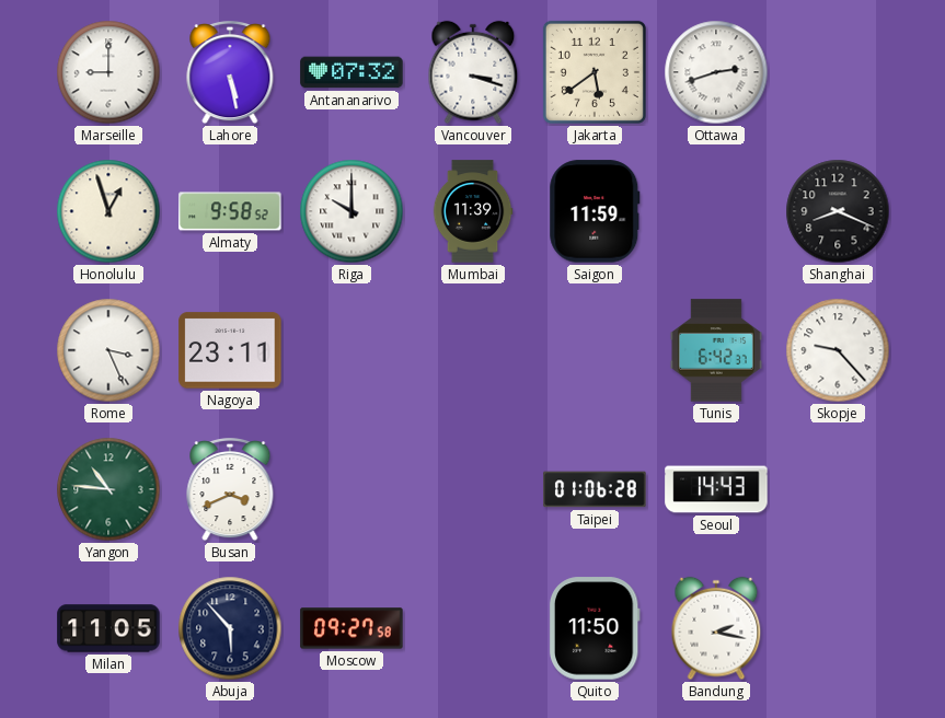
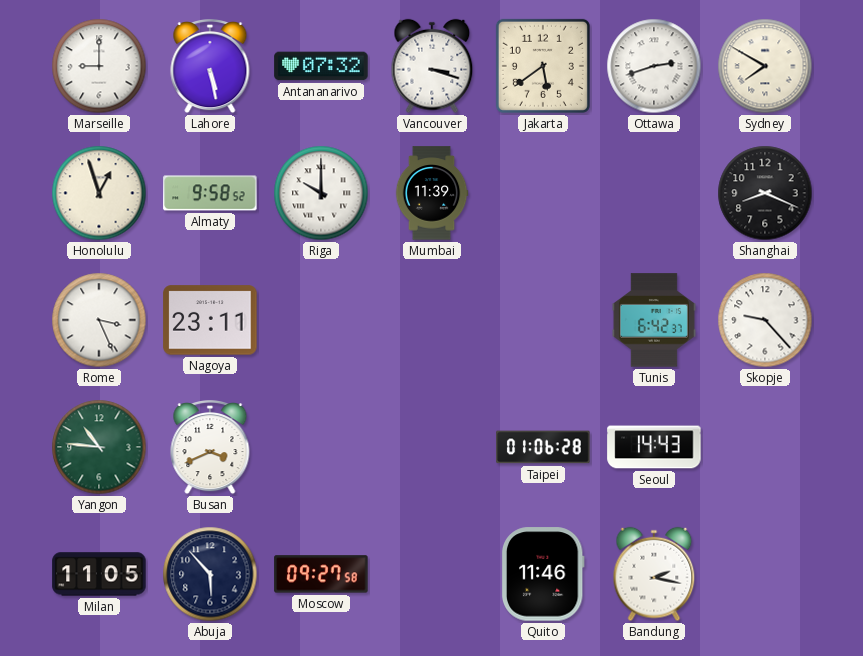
Sydney: none -> 7:50 (765, 66)
Saigon: 11:59 -> none (595, 211)
Quito: 11:50 -> 11:46 (543, 574)
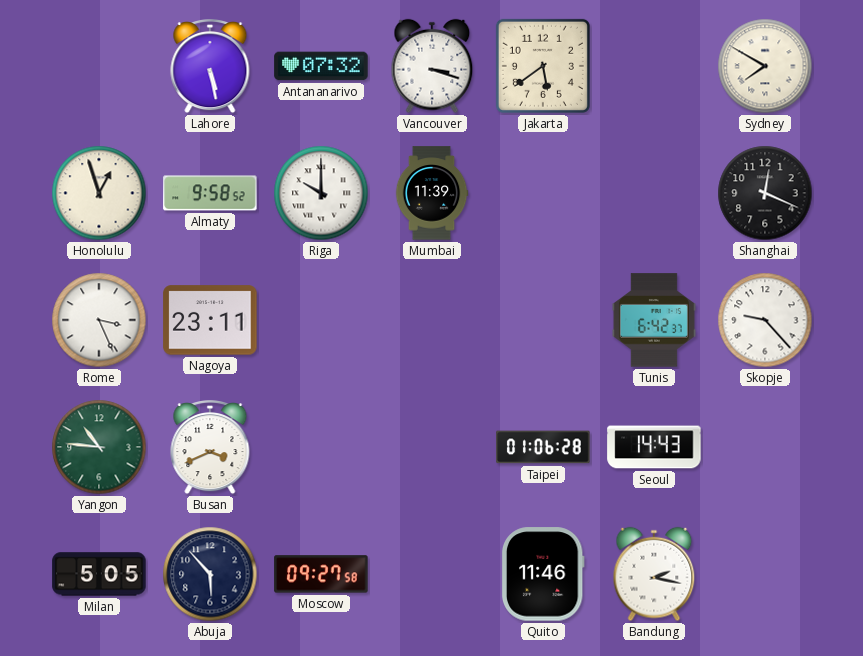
Marseille: 9:00 -> none (99, 66)
Ottawa: 2:42 -> none (654, 66)
Shanghai: 8:19 -> 12:19 (765, 193)
Milan: 11:05 -> 5:05 (99, 574)
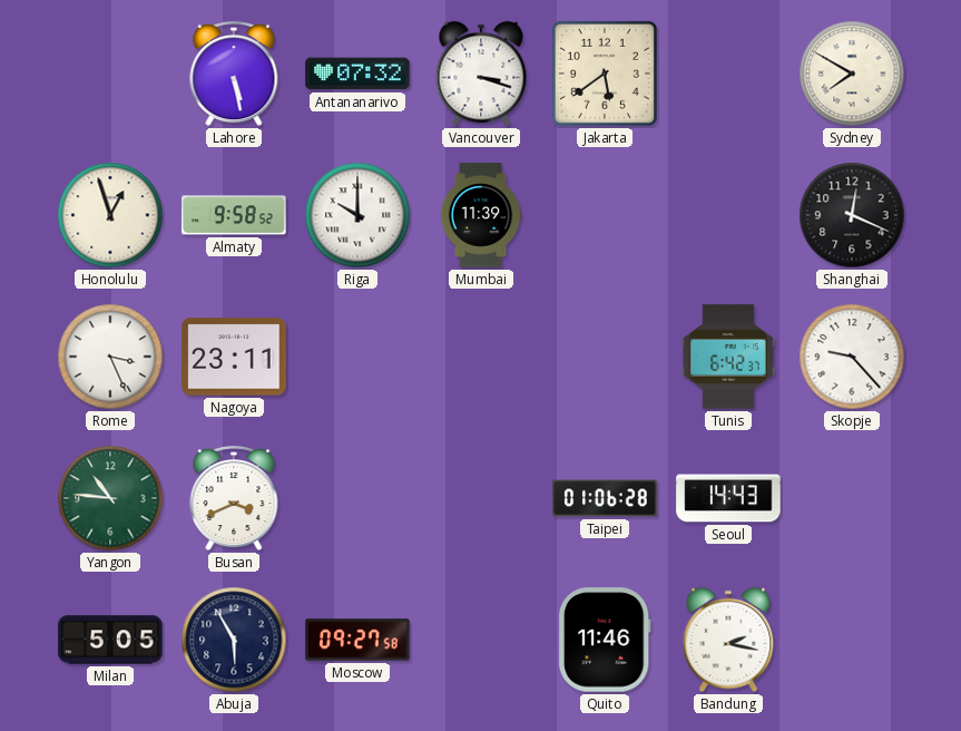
Abuja: 5:53 -> 5:55 (234, 640)
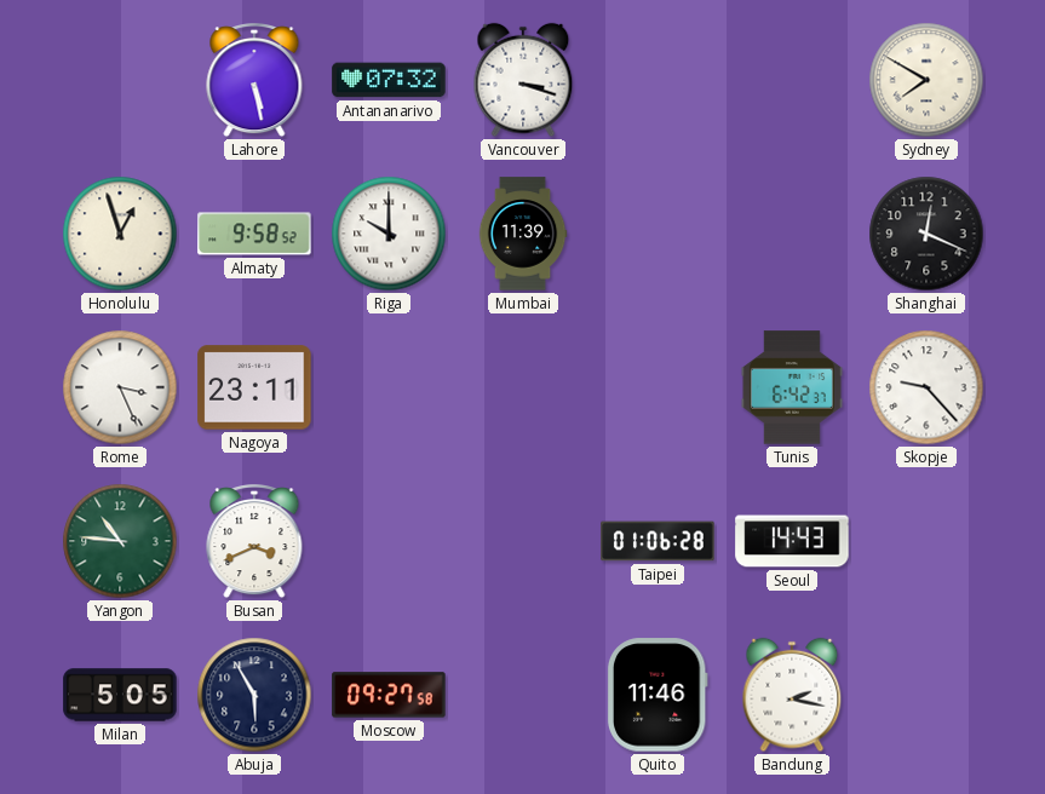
Jakarta: 5:39 -> none (605, 74)
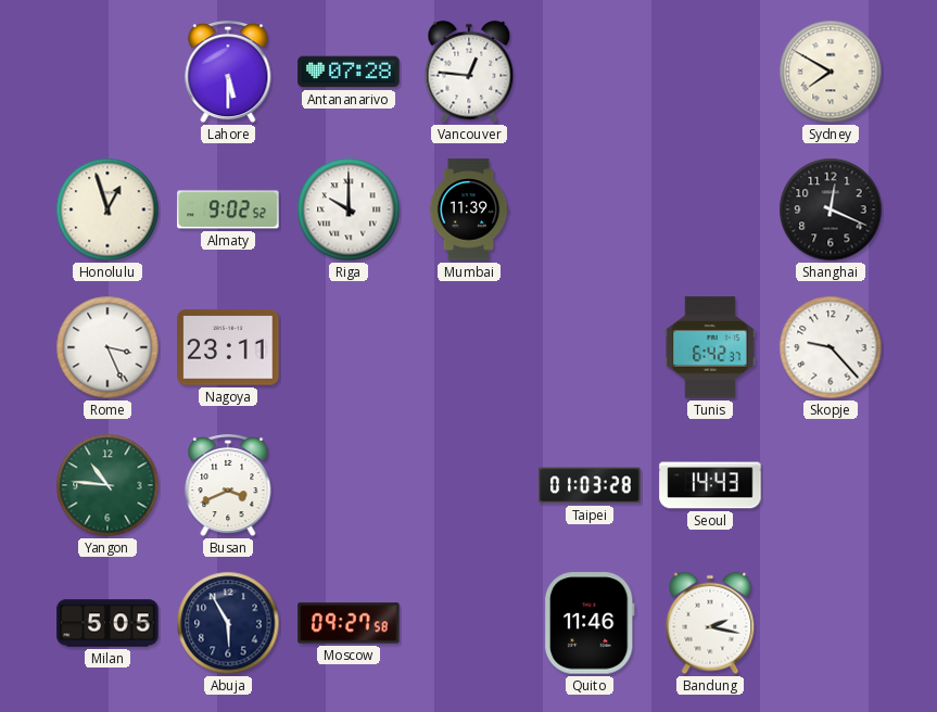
Lahore: 5:28 -> 5:30 (228, 73)
Antananarivo: 07:32 -> 07:28 (349, 72)
Vancouver: 3:18 -> 12:46 (469, 72)
Almaty: 9:58 -> 9:02 (228, 209)
Taipei: 01:06 -> 01:03 (590, 485)
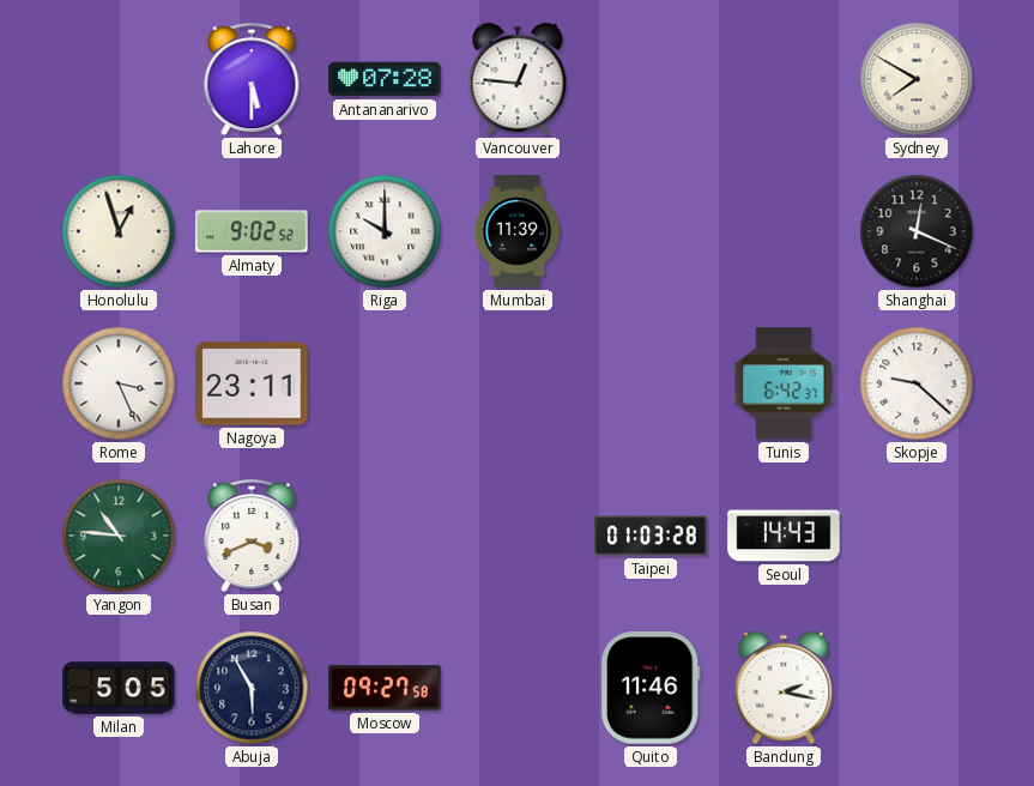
Skopje: 9:23 -> 9:22 (917, 383)
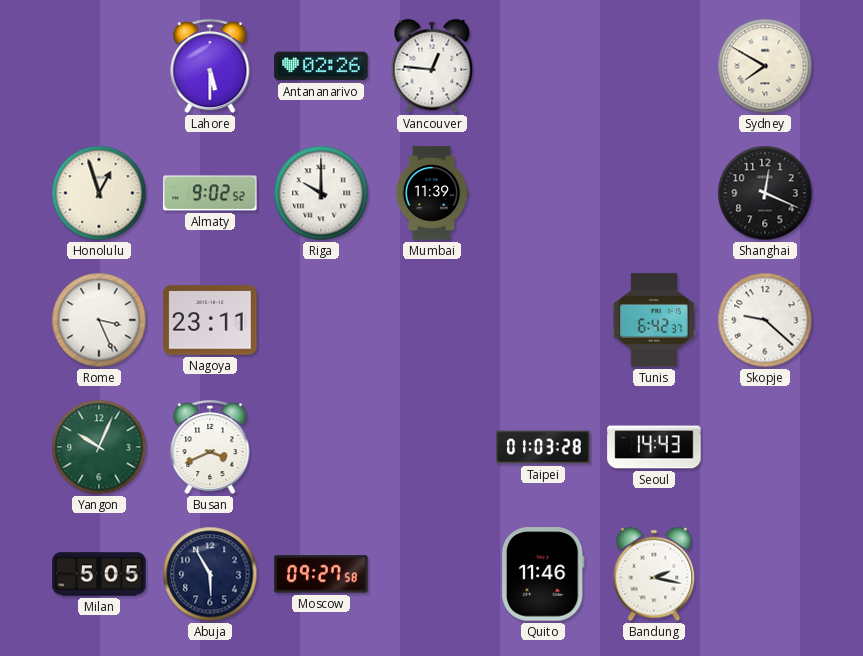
Antananarivo: 07:28 -> 02:26 (321, 66)
Yangon: 10:46 -> 10:04 (99, 447)
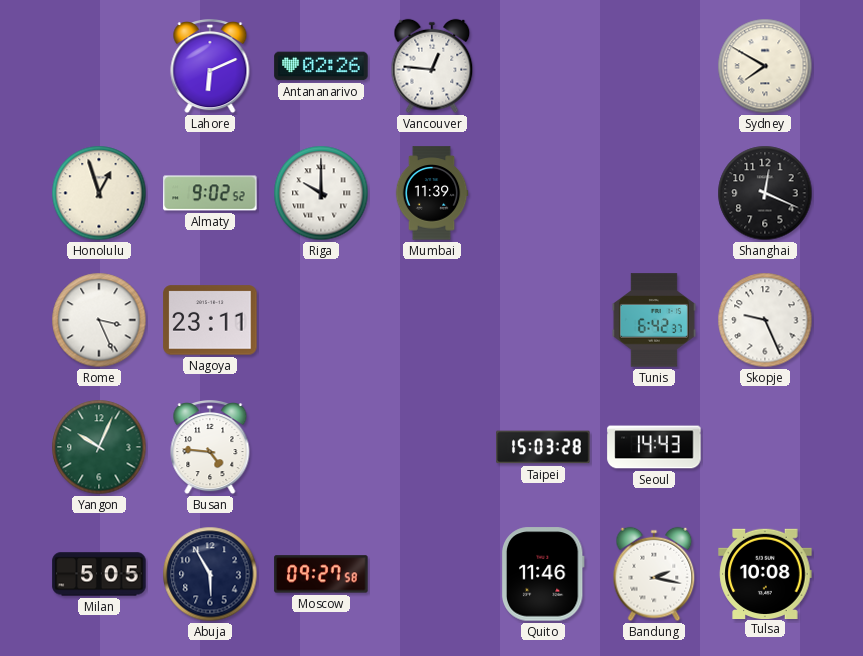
Lahore: 5:30 -> 6:11 (210, 67)
Skopje: 9:22 -> 9:26 (765, 320)
Busan: 3:41 -> 4:46 (210, 448)
Taipei: 01:03 -> 15:03 (543, 447)
Tulsa: none -> 10:08 (765, 573)
